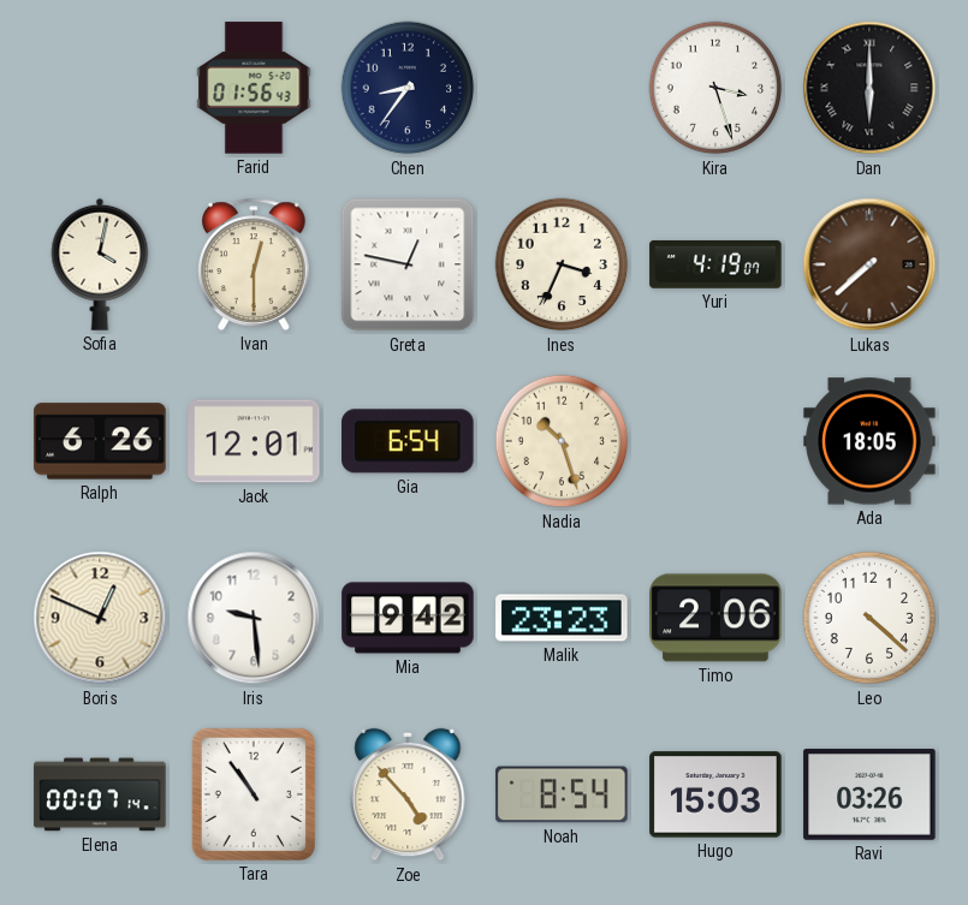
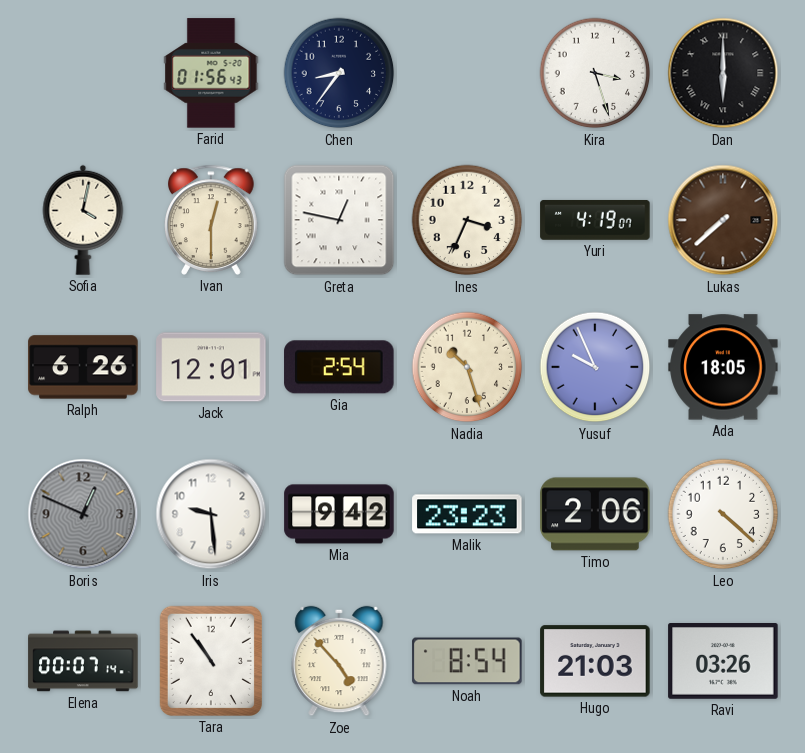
Gia: 6:54 -> 2:54 (339, 367)
Yusuf: none -> 9:56 (595, 367)
Boris dial: cream -> grey (83, 514)
Hugo: 15:03 -> 21:03 (595, 661)
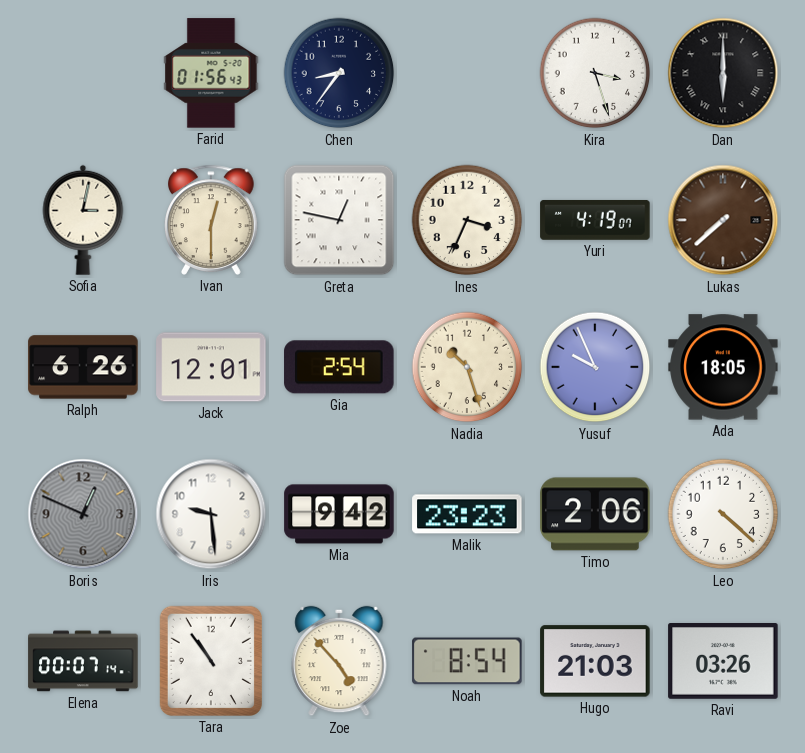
Sofia: 4:02 -> 3:02 (83, 220)
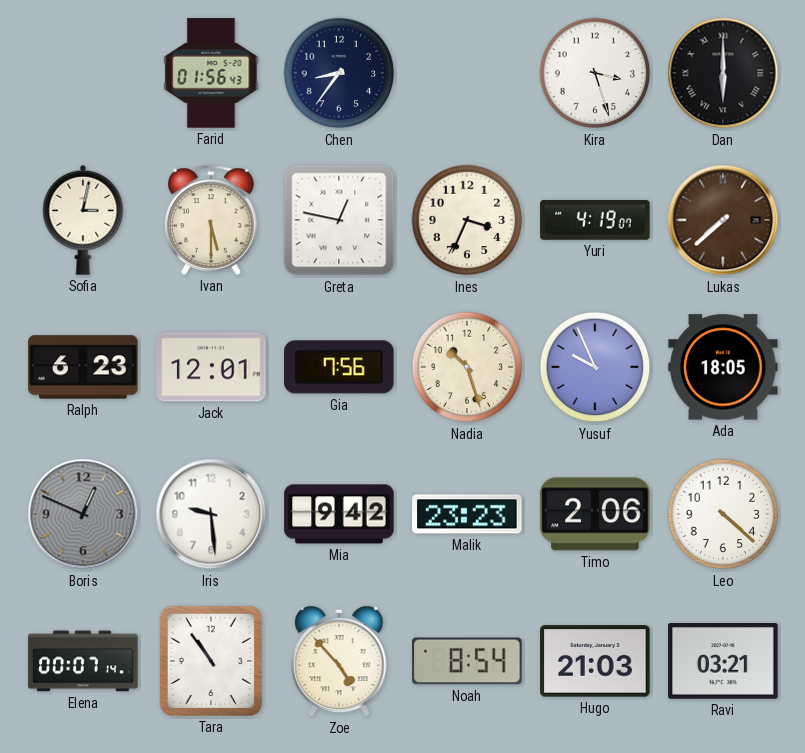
Ivan: 12:30 -> 5:30 (212, 220)
Ralph: 6:26 -> 6:23 (83, 367)
Gia: 2:54 -> 7:56 (339, 367)
Ravi: 03:26 -> 03:21 (723, 662)
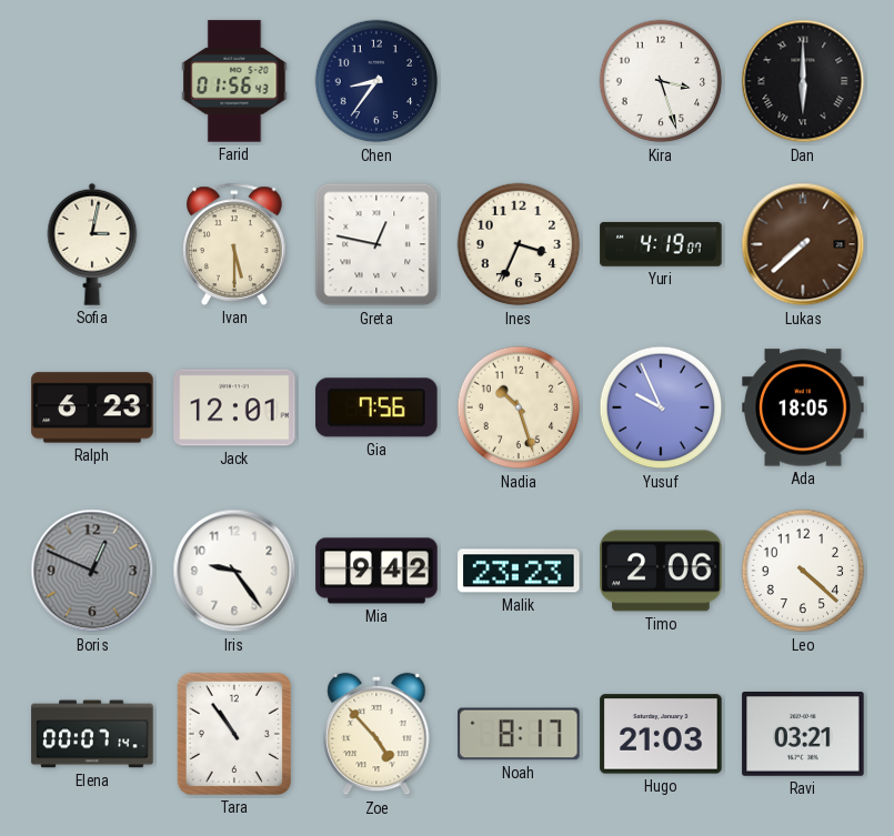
Iris: 9:29 -> 9:24 (234, 571)
Noah: 8:54 -> 8:17 (519, 734)
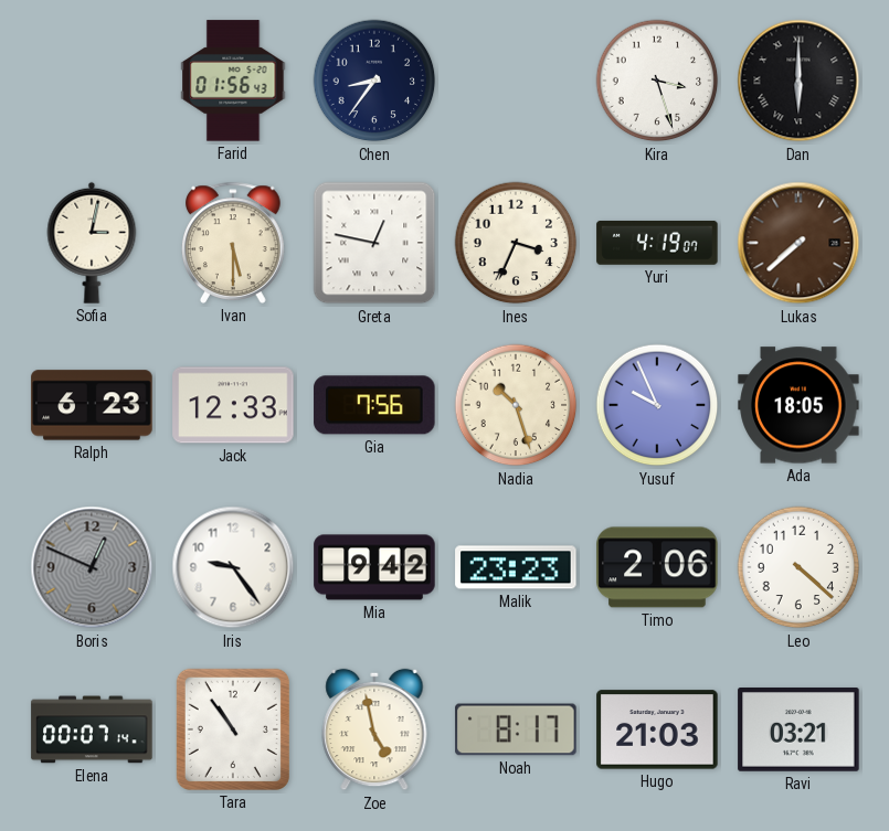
Jack: 12:01 -> 12:33 (233, 405)
Zoe: 4:53 -> 4:58 (374, 729)
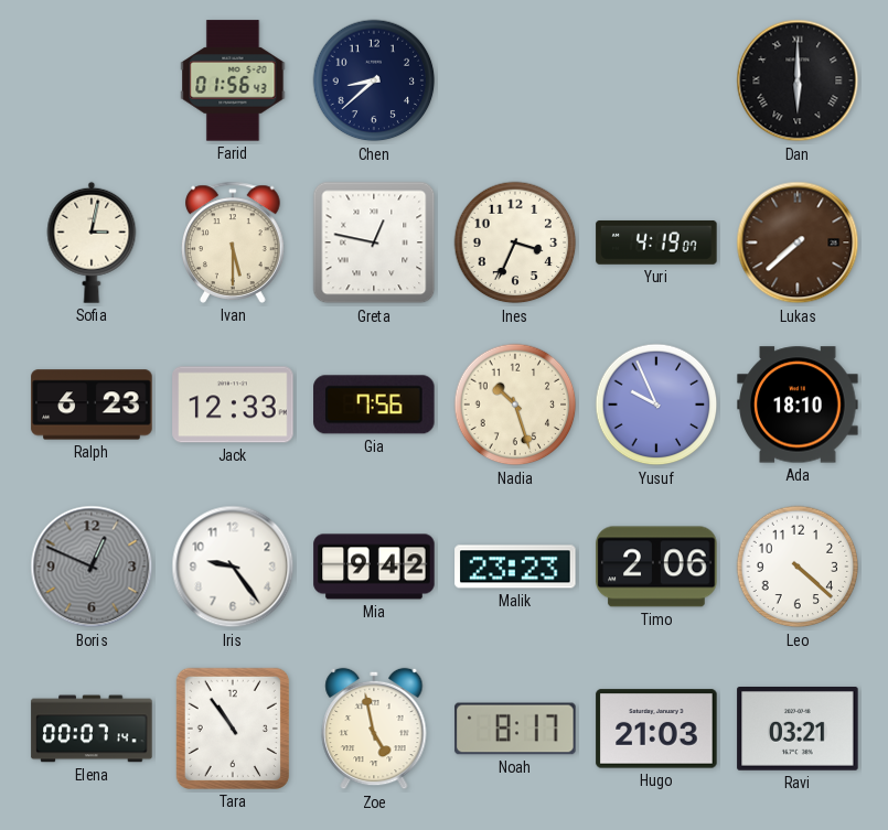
Chen: 8:36 -> 8:38 (374, 80)
Kira: 3:27 -> none (657, 81)
Ada: 18:05 -> 18:10 (798, 405)
